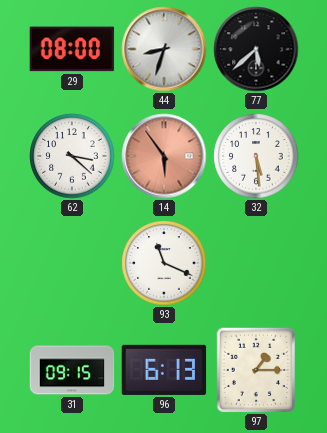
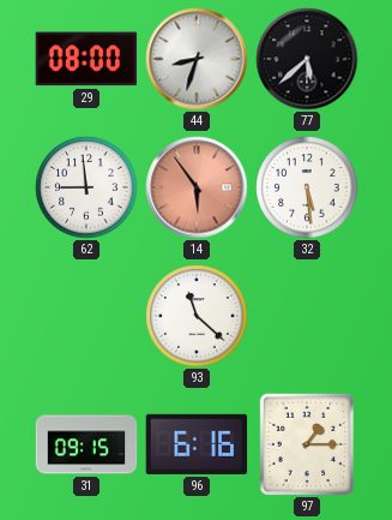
62: 3:22 -> 8:59 (86, 187)
93: 11:19 -> 11:22 (197, 316)
96: 6:13 -> 6:16 (197, 444)
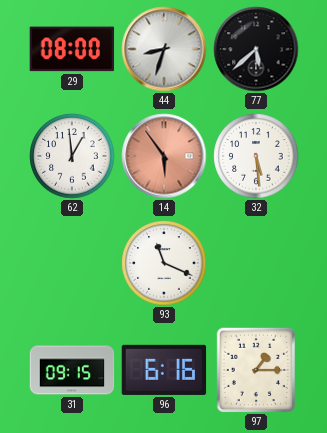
62: 8:59 -> 12:59 (72, 156)
93: 11:22 -> 11:19 (164, 263)
